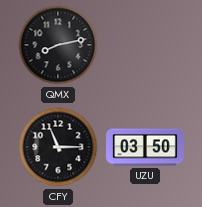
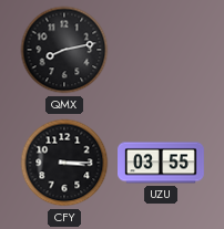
CFY: 11:15 -> 3:15 (64, 163)
UZU: 03:50 -> 03:55 (161, 163)
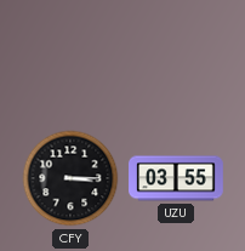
QMX: 8:13 -> none (64, 50)
